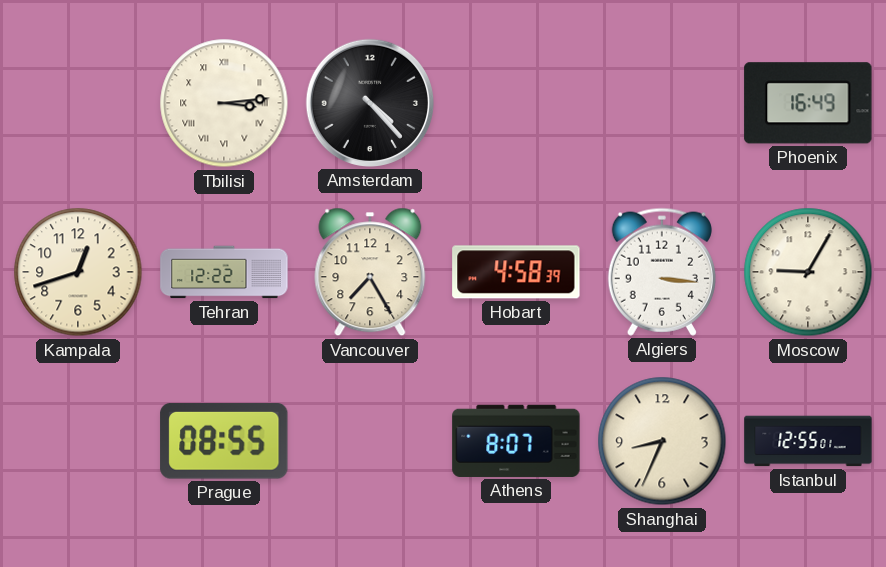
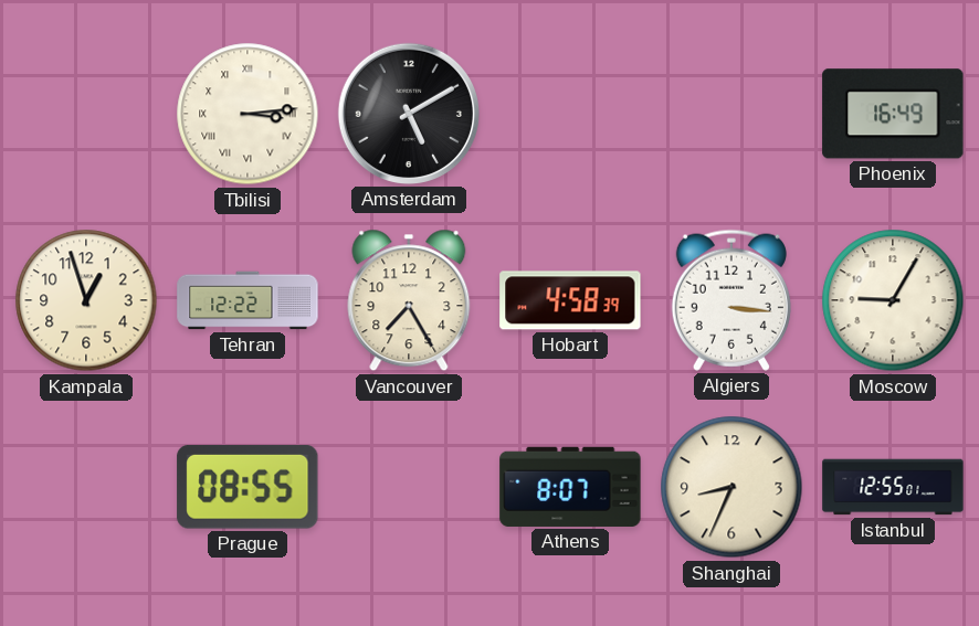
Amsterdam: 4:23 -> 5:10 (409, 114)
Kampala: 12:42 -> 12:57 (86, 300)
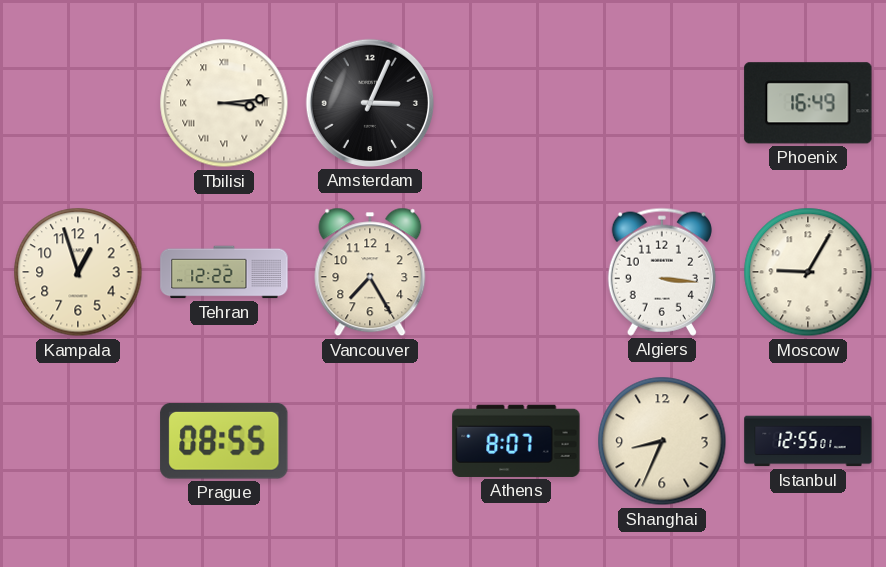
Amsterdam: 5:10 -> 3:04 (370, 103)
Hobart: 4:58 -> none (570, 300)
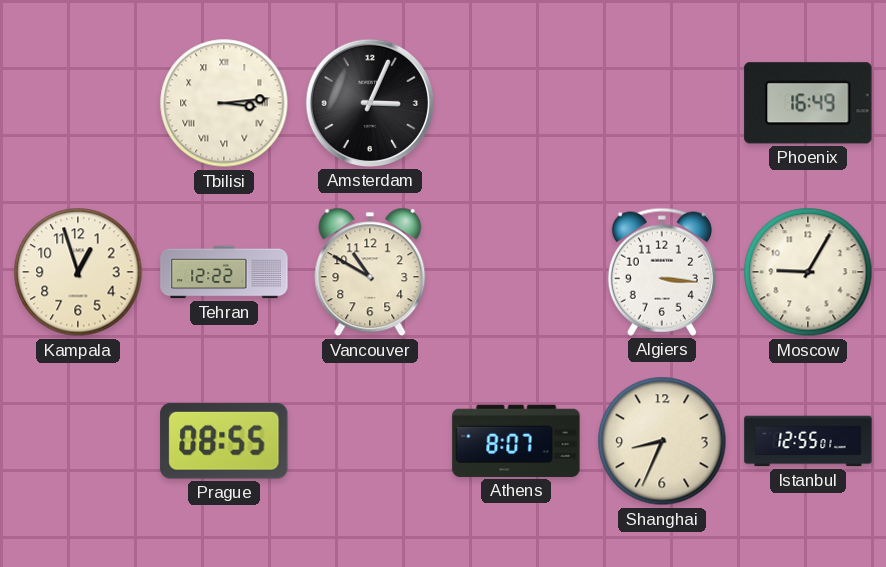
Vancouver: 7:25 -> 10:50 (370, 272)
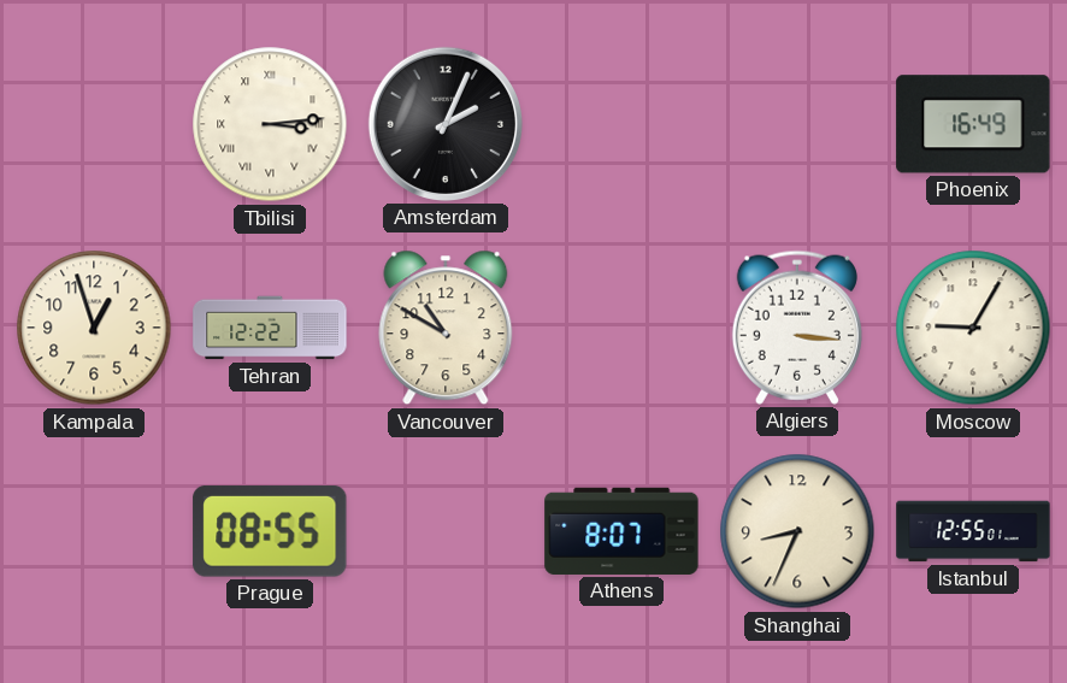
Amsterdam: 3:04 -> 2:04 (446, 124)
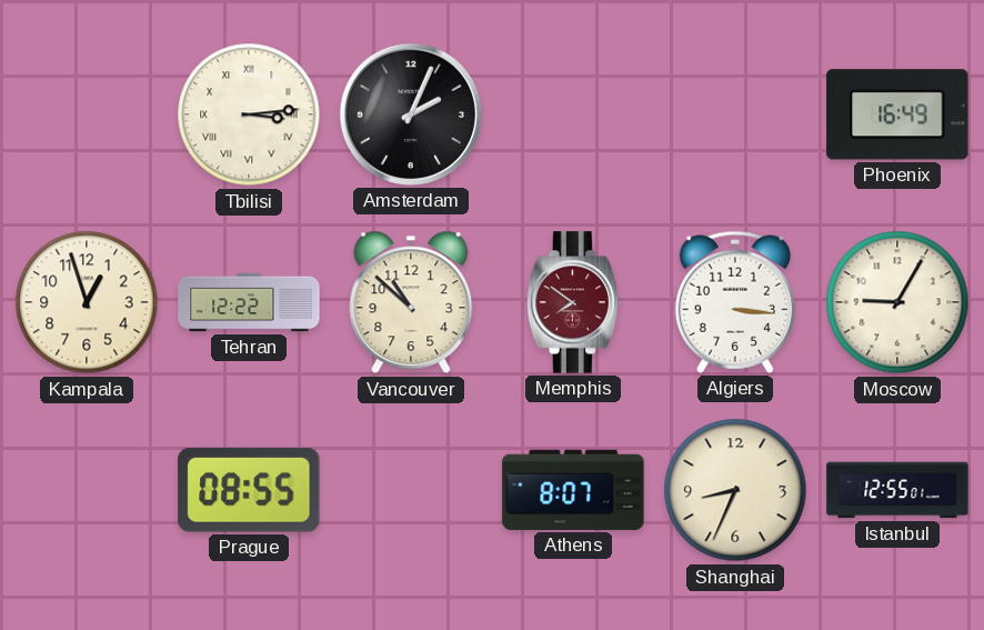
Vancouver: 10:50 -> 10:52 (411, 302)
Memphis: none -> 7:51 (573, 302)
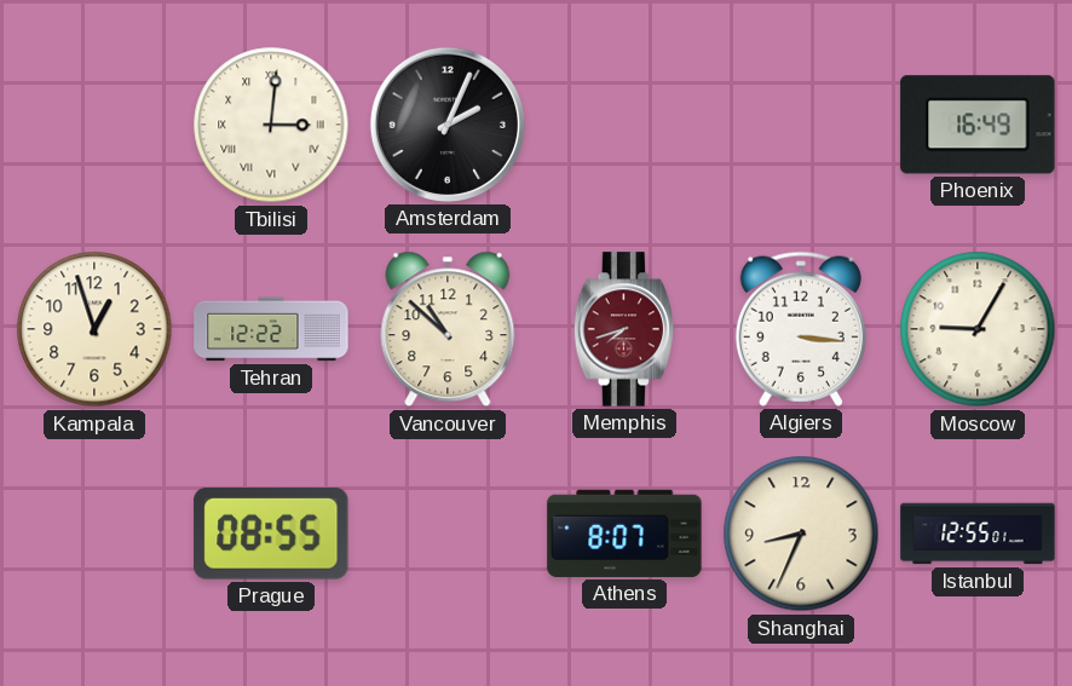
Tbilisi: 3:14 -> 3:01 (271, 125)
Memphis: 7:51 -> 7:42 (624, 329)
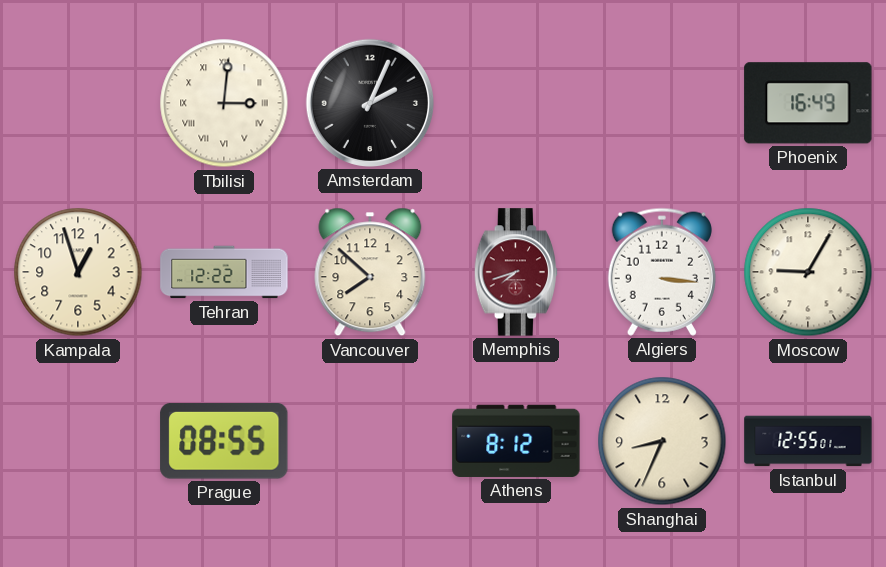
Vancouver: 10:52 -> 7:52 (370, 272)
Athens: 8:07 -> 8:12 (516, 441)
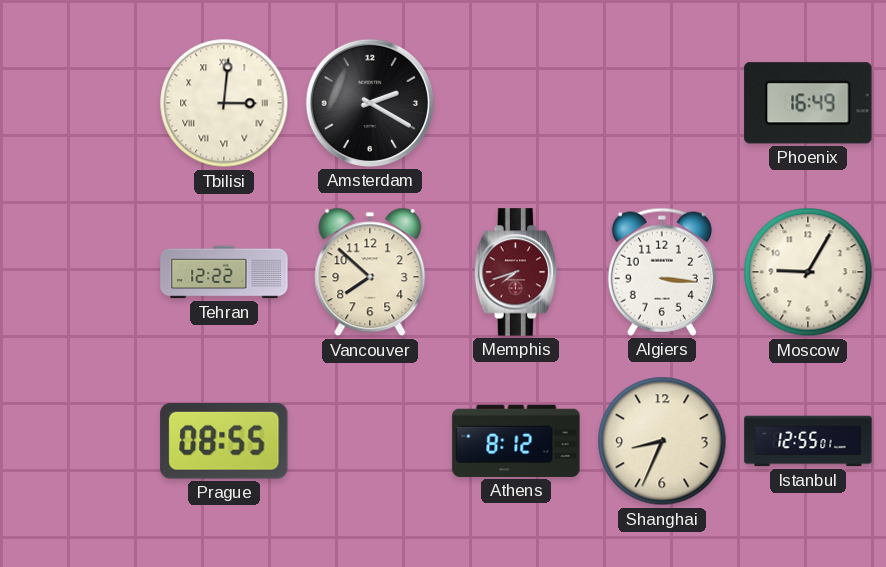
Amsterdam: 2:04 -> 2:20 (370, 103)
Kampala: 12:57 -> none (78, 272)
